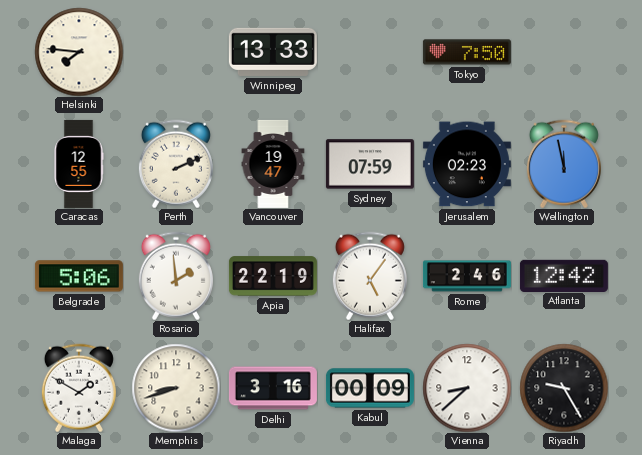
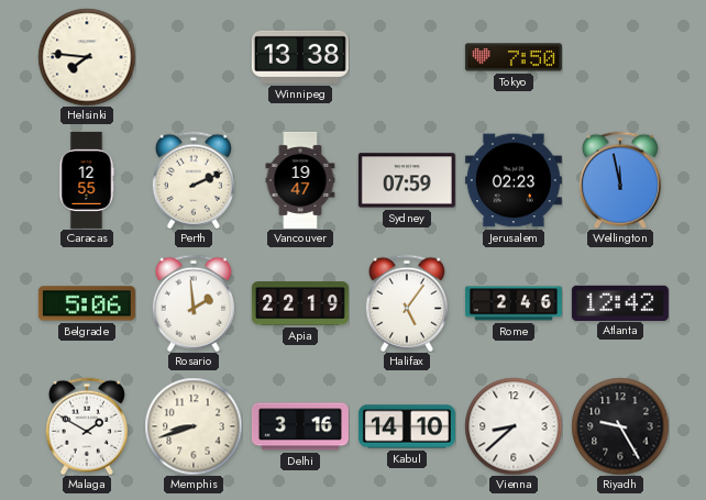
Winnipeg: 13:33 -> 13:38 (300, 57)
Kabul: 00:09 -> 14:10 (407, 426)
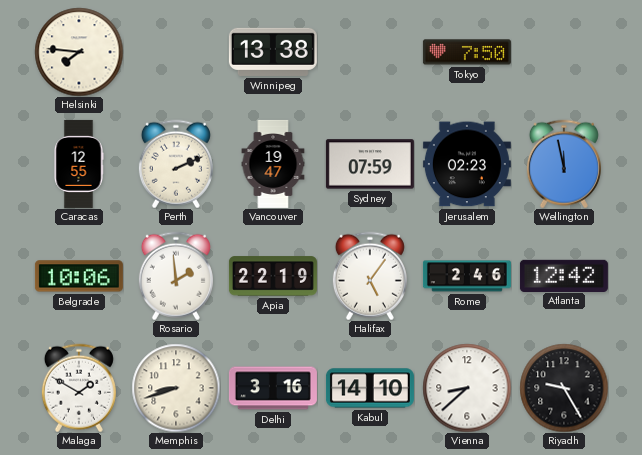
Belgrade: 5:06 -> 10:06 (79, 276)
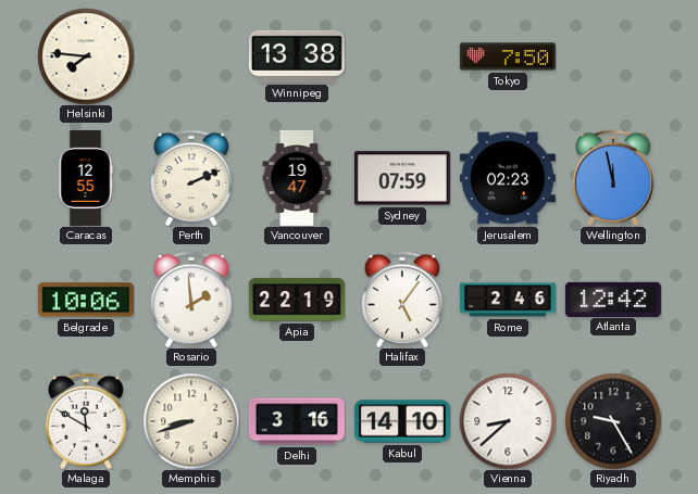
Malaga: 1:50 -> 11:50 (86, 421)
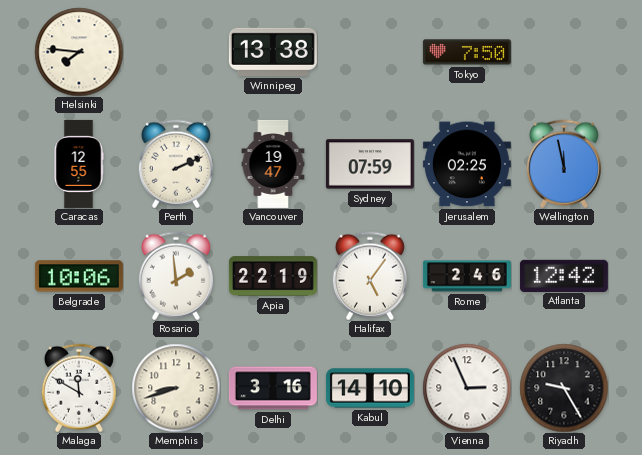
Jerusalem: 02:23 -> 02:25 (467, 164)
Vienna: 8:38 -> 2:56 (467, 388)
